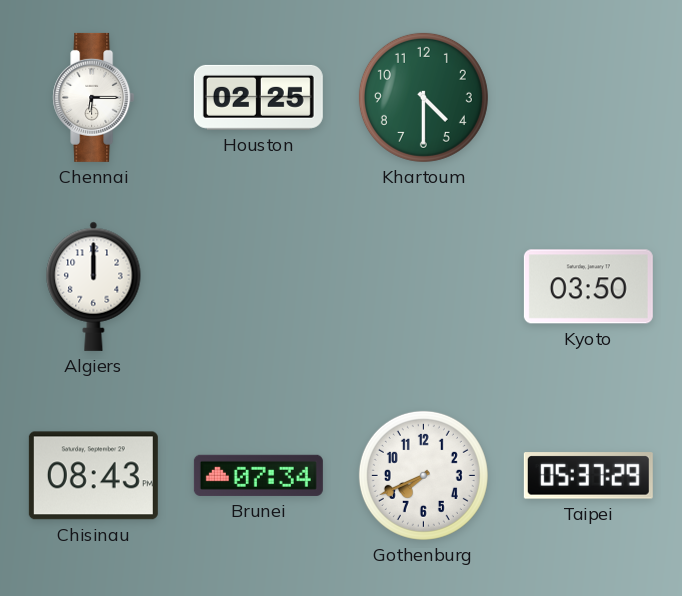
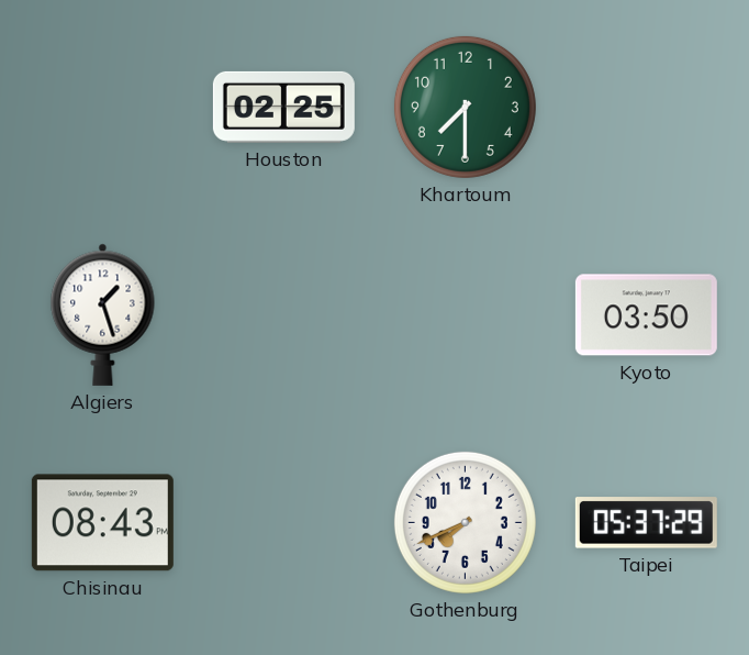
Chennai: 6:15 -> none (94, 97)
Khartoum: 4:30 -> 7:30 (465, 107)
Algiers: 12:00 -> 1:27 (103, 314)
Brunei: 07:34 -> none (258, 475)
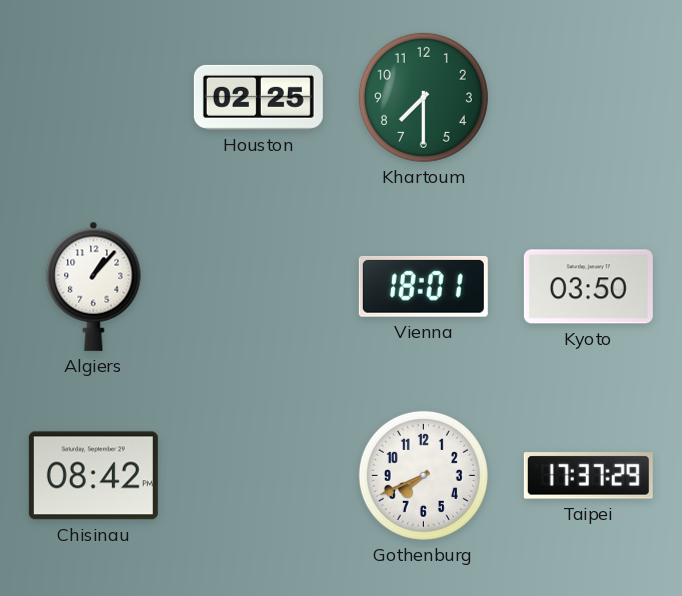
Algiers: 1:27 -> 1:07 (94, 286)
Vienna: none -> 18:01 (423, 286)
Chisinau: 08:43 -> 08:42 (93, 476)
Taipei: 05:37 -> 17:37 (588, 476)
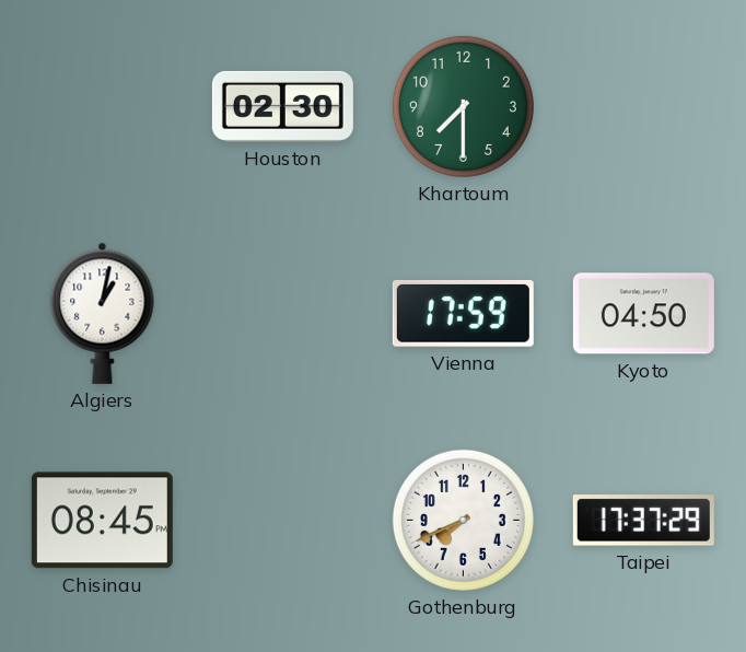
Houston: 02:25 -> 02:30 (282, 106)
Algiers: 1:07 -> 1:02 (103, 313)
Vienna: 18:01 -> 17:59 (463, 313)
Kyoto: 03:50 -> 04:50 (643, 314)
Chisinau: 08:42 -> 08:45 (102, 521)
